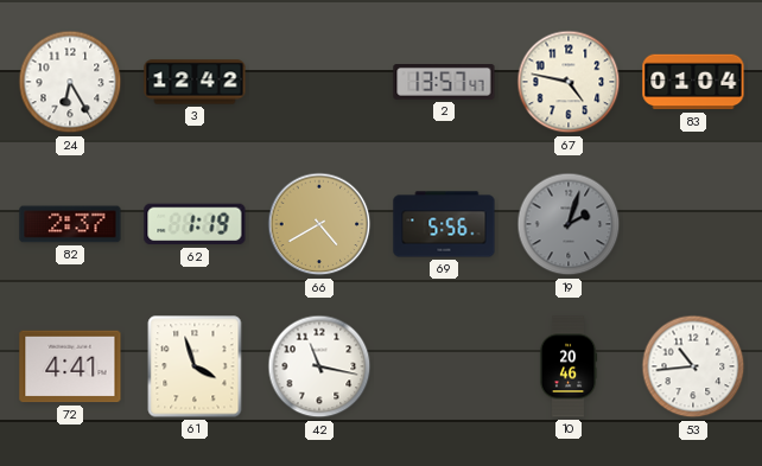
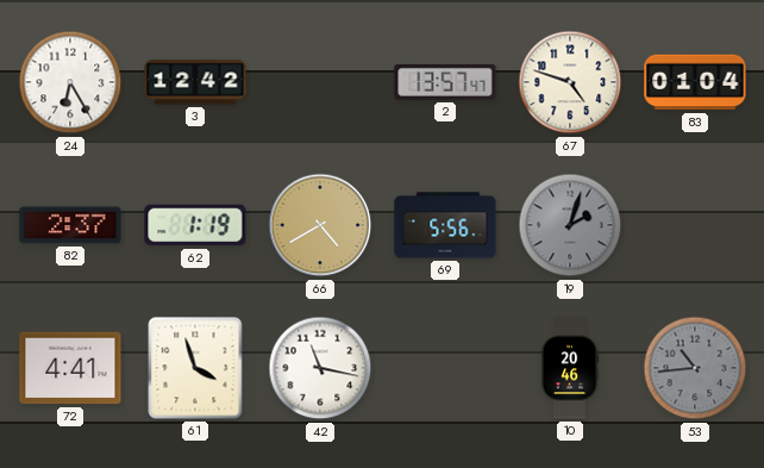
67: 4:47 -> 4:48 (570, 82)
53 dial: white -> grey (695, 368)
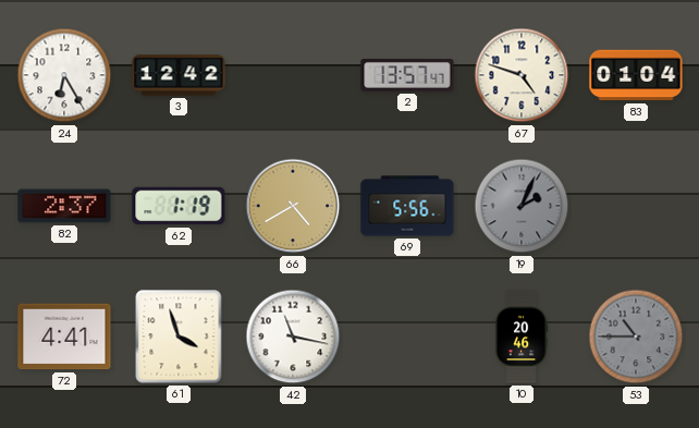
19: 2:03 -> 2:04 (522, 206)
53: 10:44 -> 10:45 (636, 337)
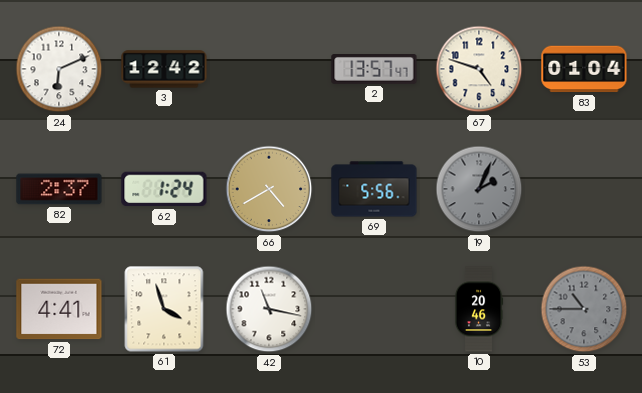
24: 6:25 -> 6:11 (59, 69)
62: 1:19 -> 1:24 (164, 189)
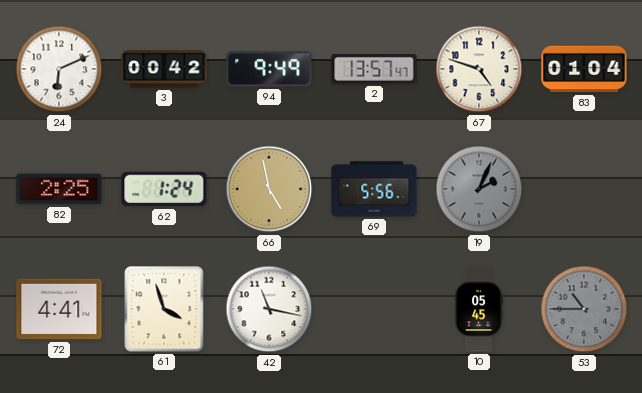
3: 12:42 -> 00:42 (164, 69)
94: none -> 9:49 (269, 69)
82: 2:37 -> 2:25 (59, 189)
66: 4:40 -> 4:58 (269, 189)
10: 20:46 -> 05:45 (479, 309)
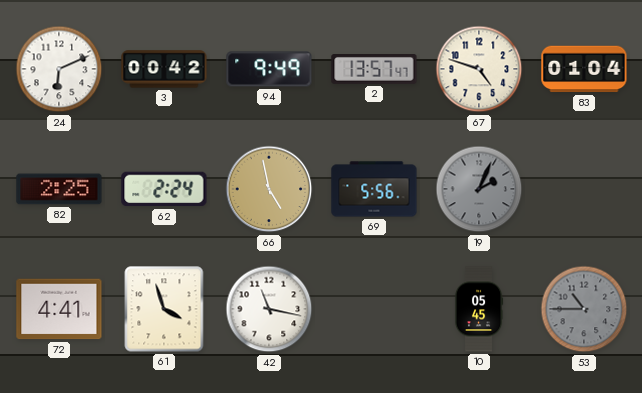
62: 1:24 -> 2:24 (164, 189)
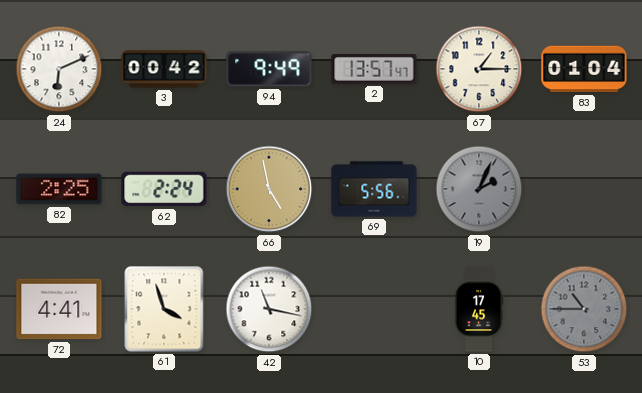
67: 4:48 -> 1:15 (479, 69)
10: 05:45 -> 17:45 (479, 309)
